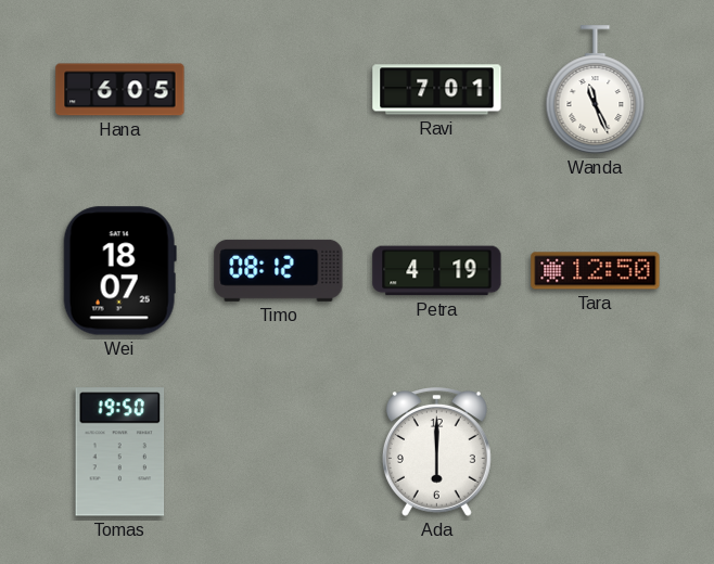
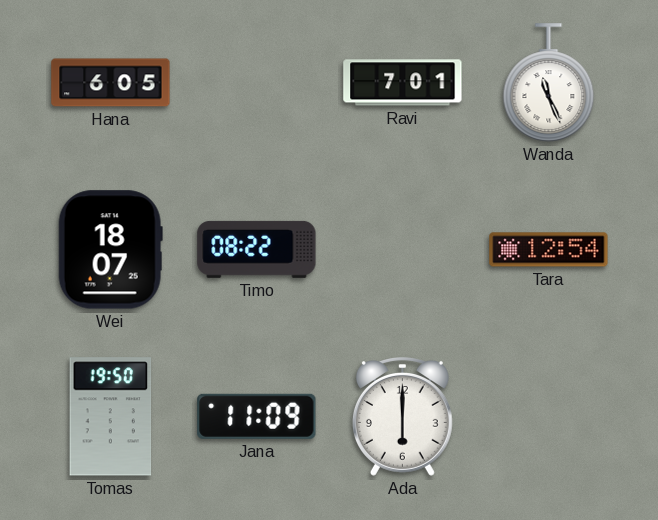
Timo: 08:12 -> 08:22 (257, 249)
Petra: 4:19 -> none (437, 271)
Tara: 12:50 -> 12:54 (549, 250)
Jana: none -> 11:09 (257, 416)
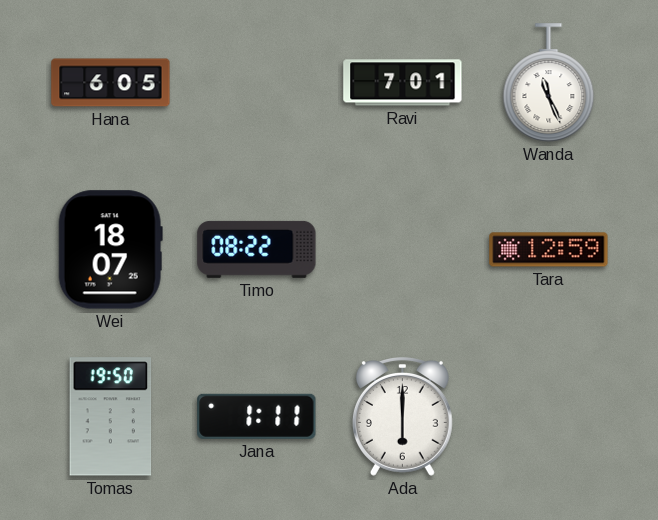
Tara: 12:54 -> 12:59 (549, 250)
Jana: 11:09 -> 1:11 (257, 416)
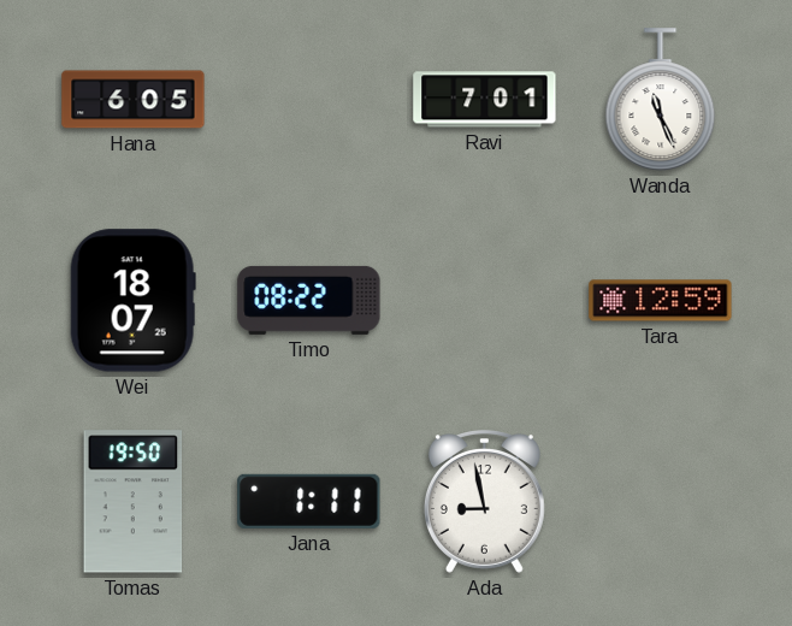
Ada: 6:00 -> 8:58 (484, 502)
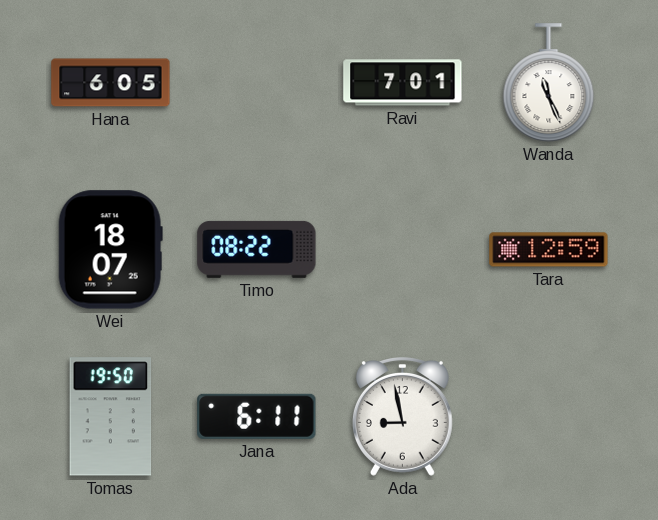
Jana: 1:11 -> 6:11 (257, 416)
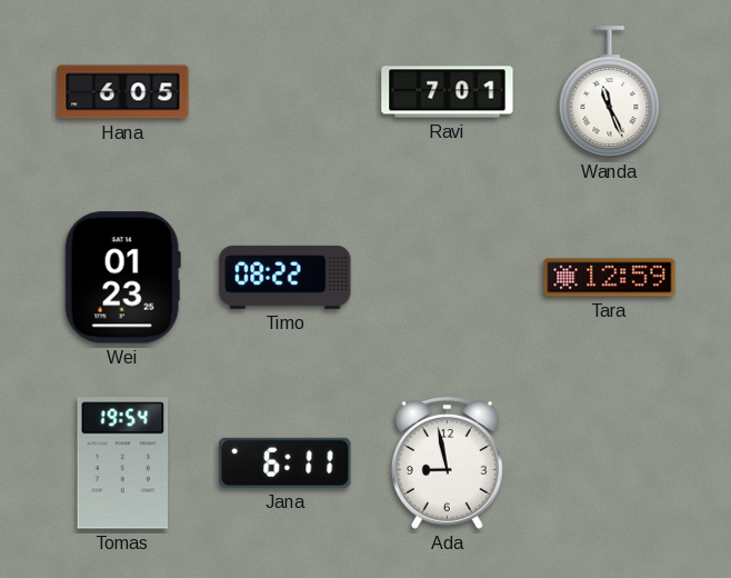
Wei: 18:07 -> 01:23 (122, 278)
Tomas: 19:50 -> 19:54 (123, 464)
